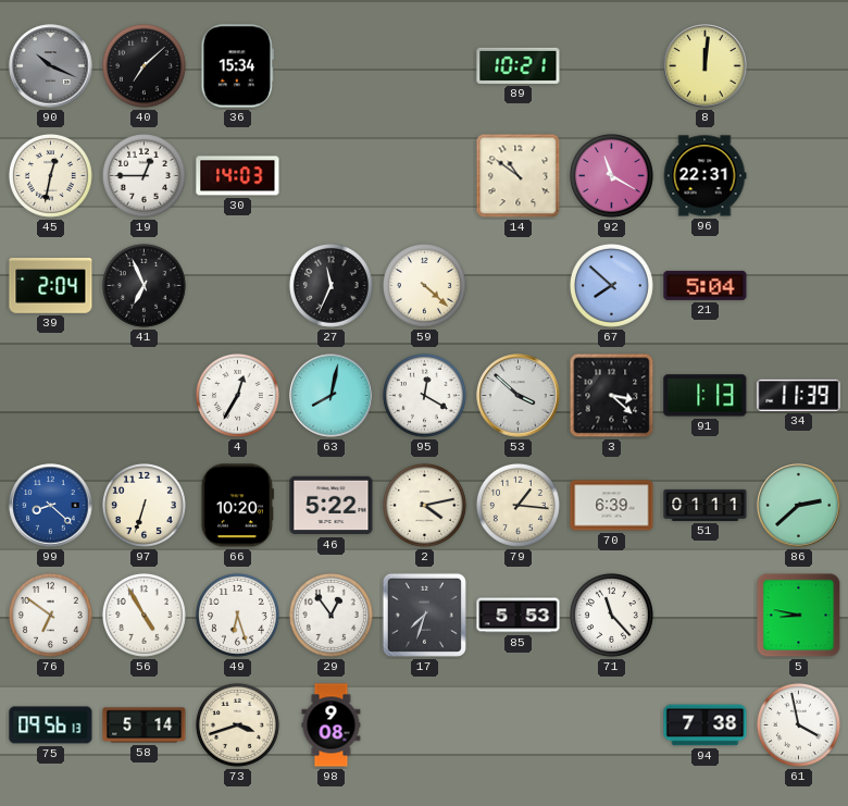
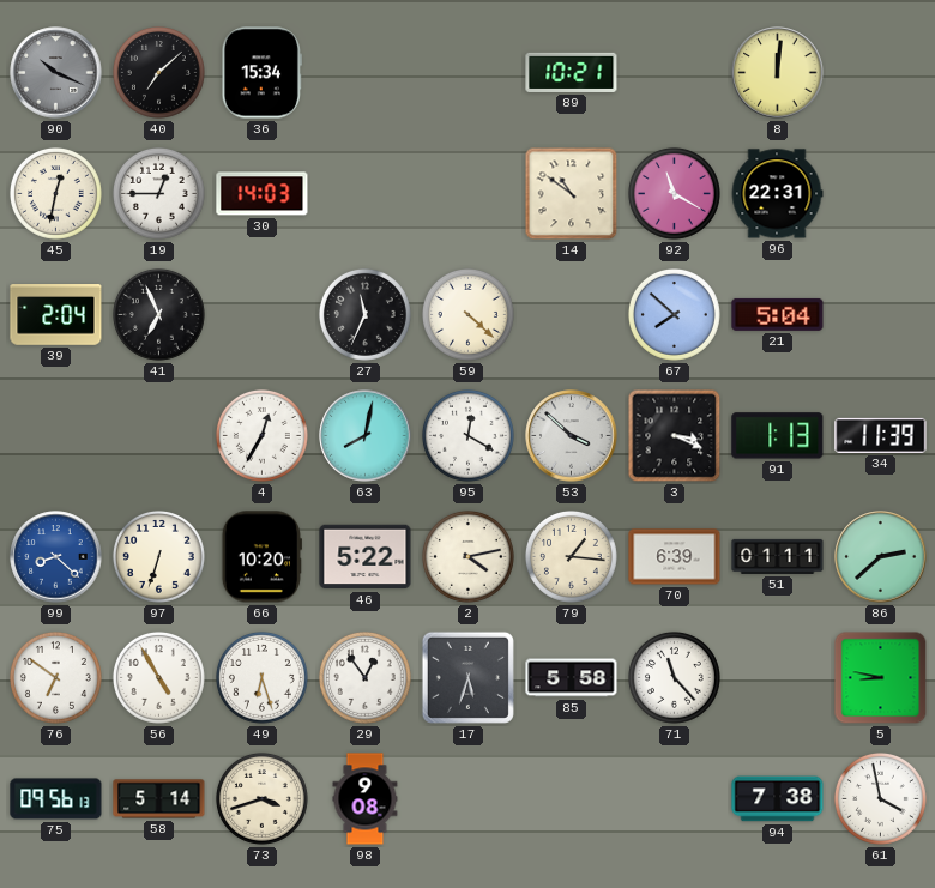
3: 3:22 -> 3:19 (675, 436)
17: 7:33 -> 5:33 (467, 677)
85: 5:53 -> 5:58 (572, 678)
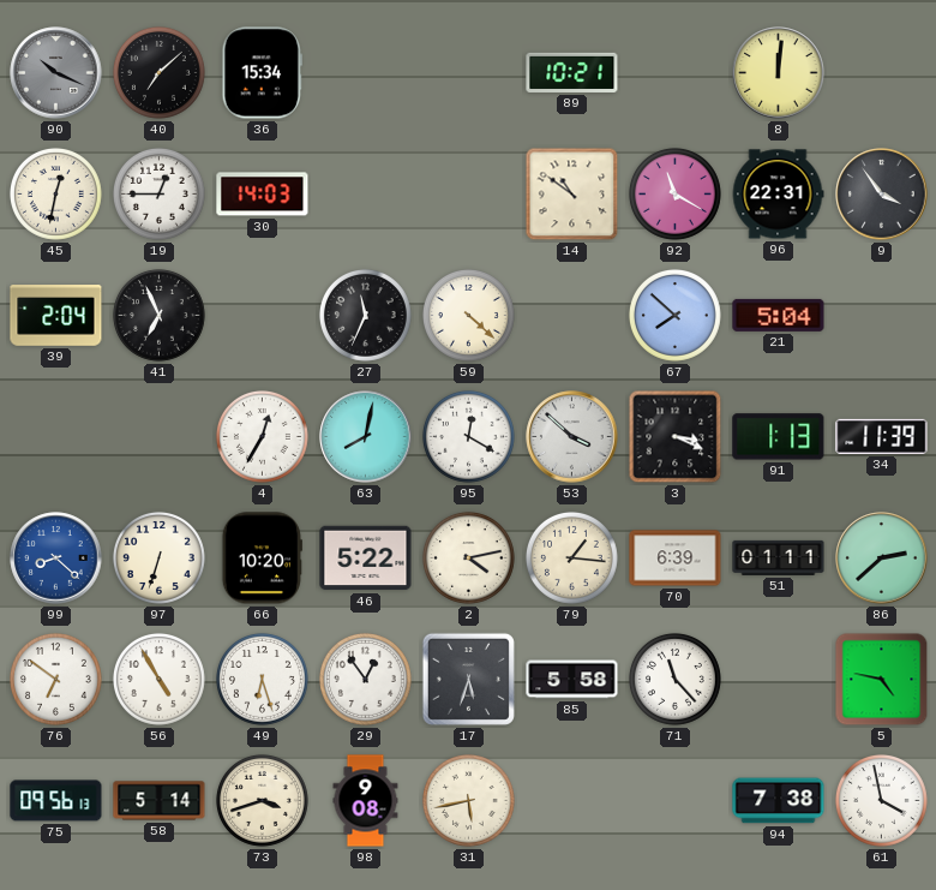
9: none -> 3:54 (882, 195)
5: 8:47 -> 4:47 (882, 680)
31: none -> 5:43 (468, 800)
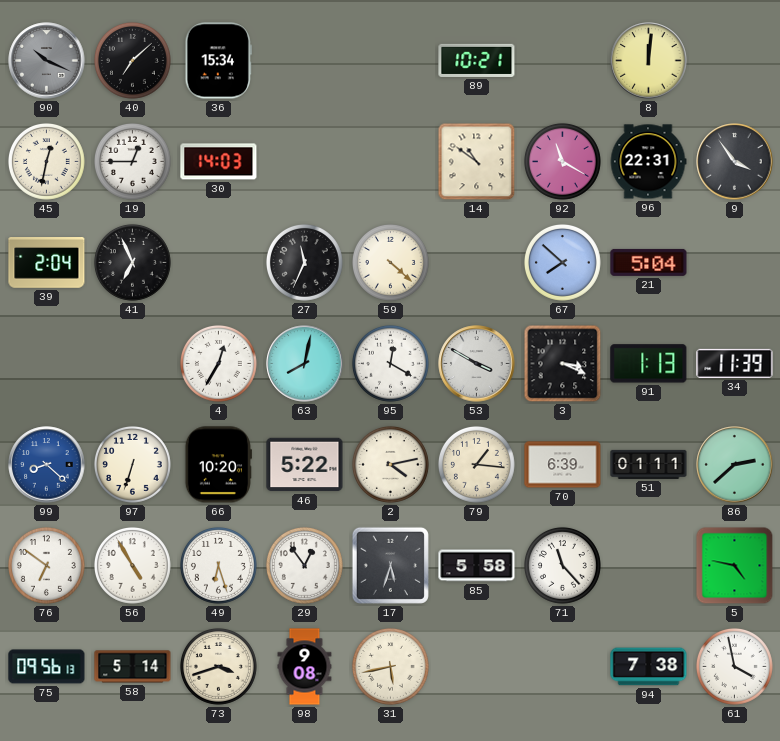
53: 3:52 -> 3:50 (477, 364)
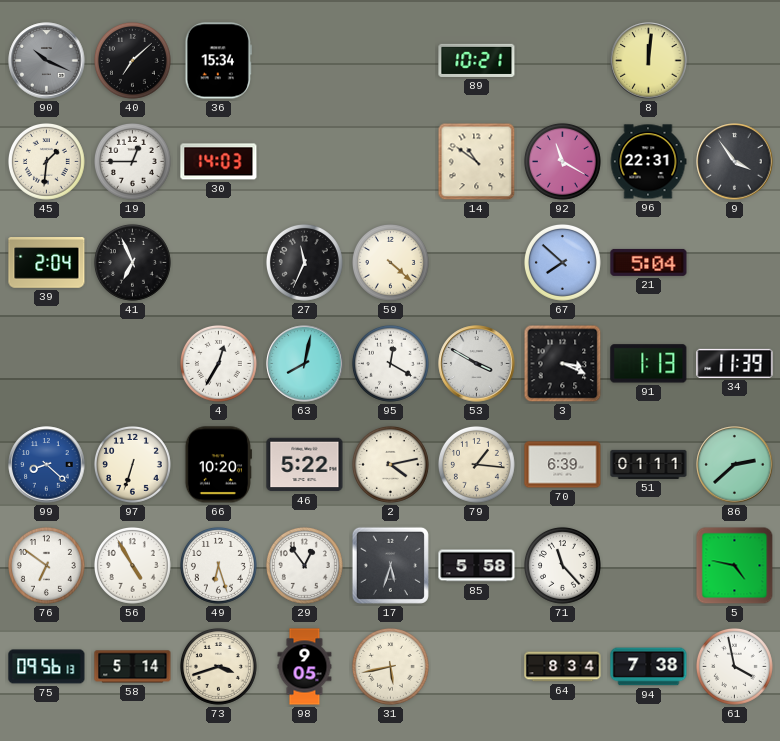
45: 12:32 -> 1:31 (46, 161)
98: 9:08 -> 9:05 (305, 667)
64: none -> 8:34 (563, 667)
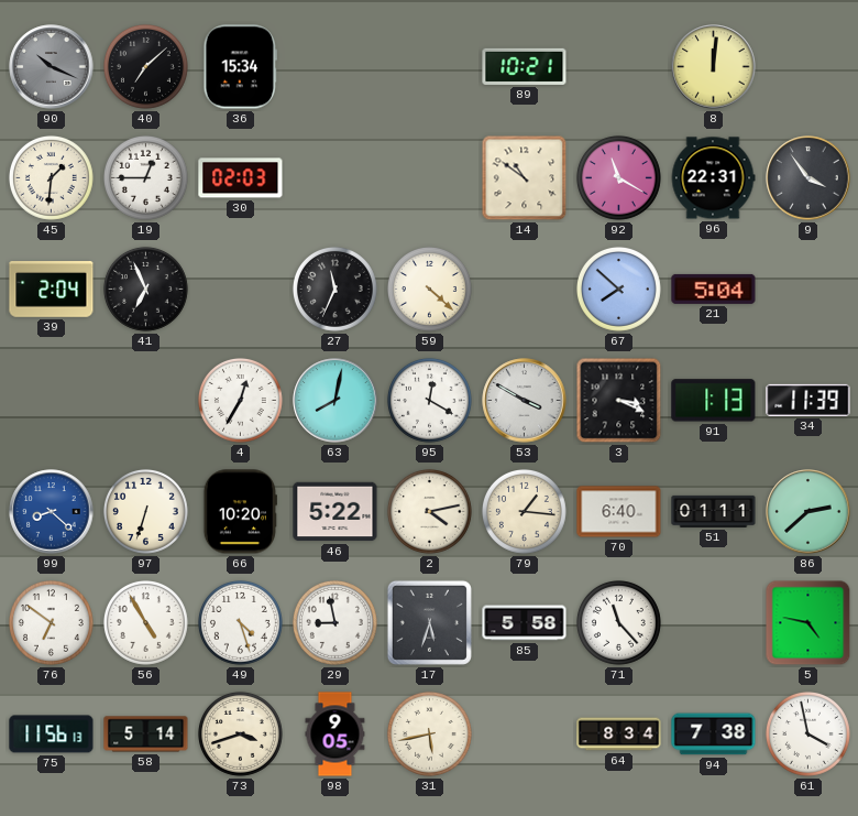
30: 14:03 -> 02:03 (241, 178)
70: 6:39 -> 6:40 (619, 512)
49: 6:27 -> 4:27 (240, 622)
29: 12:54 -> 8:58 (334, 622)
75: 09:56 -> 11:56 (52, 735)
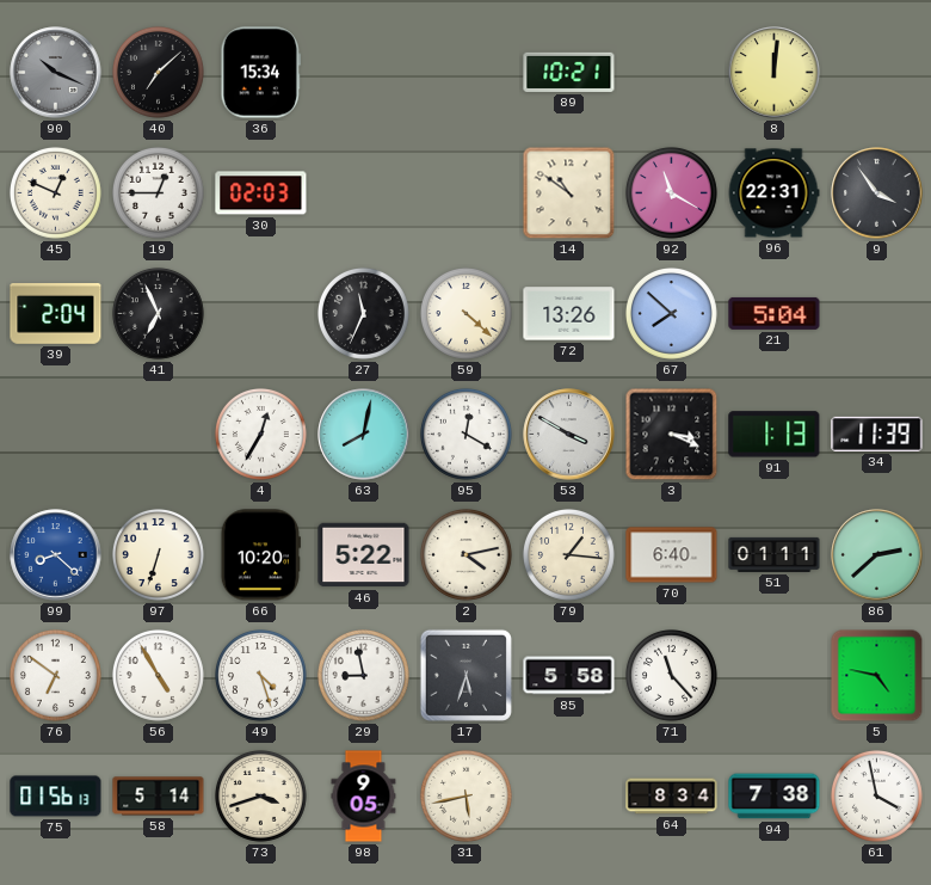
45: 1:31 -> 12:49 (55, 192)
72: none -> 13:26 (569, 314)
75: 11:56 -> 01:56 (56, 797)
